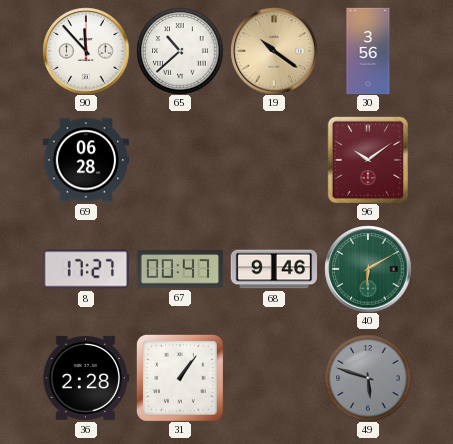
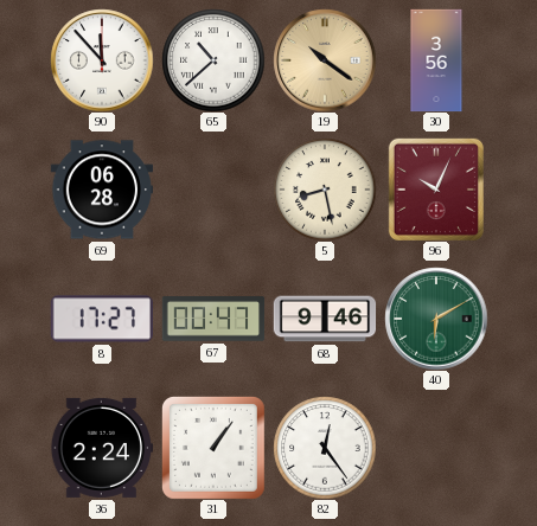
5: none -> 8:28 (325, 190)
96: 10:09 -> 10:04 (436, 190)
36: 2:28 -> 2:24 (102, 448)
82: none -> 12:24 (325, 448)
49: 5:48 -> none (368, 378)
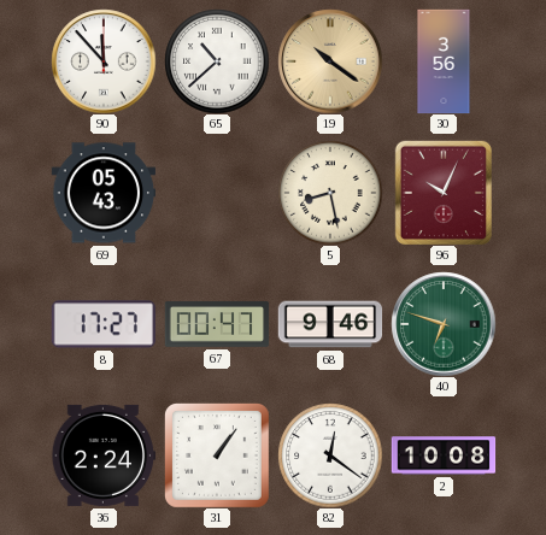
69: 06:28 -> 05:43 (104, 193)
40: 6:10 -> 6:48 (444, 324)
82: 12:24 -> 12:21 (330, 455)
2: none -> 10:08 (444, 455)
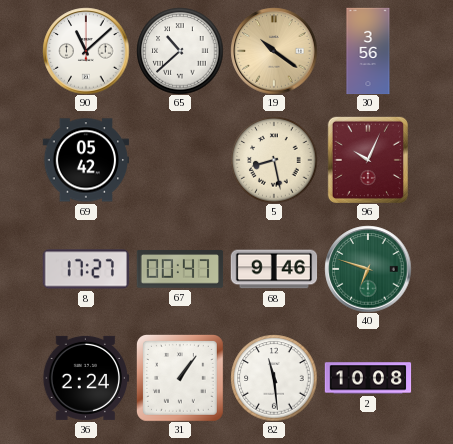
90: 11:53 -> 11:08 (86, 51)
69: 05:43 -> 05:42 (86, 160)
82: 12:21 -> 11:29 (274, 378)
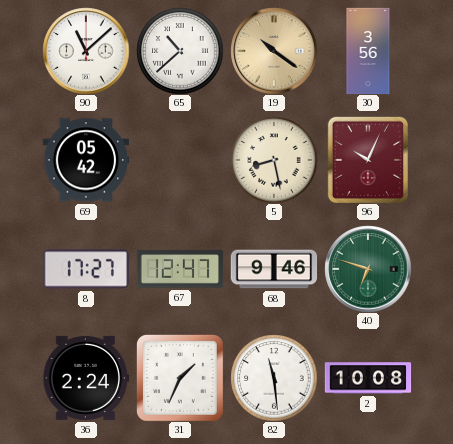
67: 00:47 -> 12:47 (180, 269)
31: 1:06 -> 1:34 (180, 378)
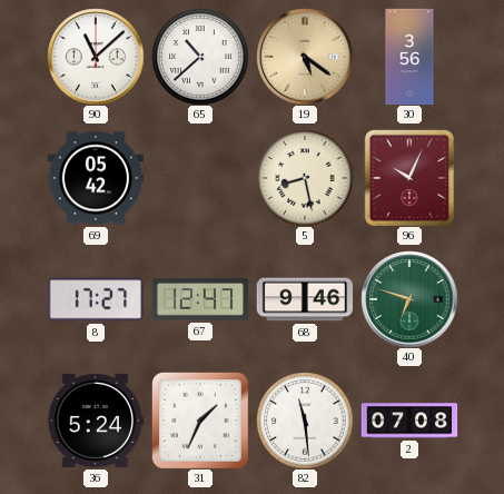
19: 10:21 -> 5:21 (305, 57)
36: 2:24 -> 5:24 (96, 421)
2: 10:08 -> 07:08 (409, 421)
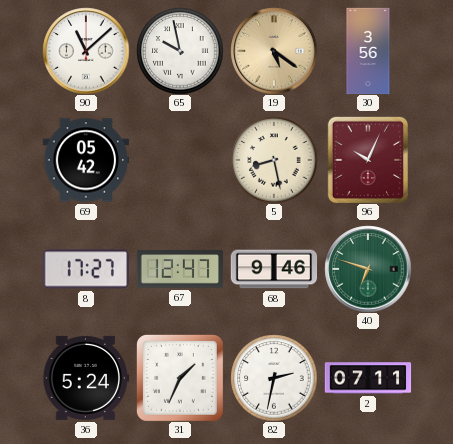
65: 10:38 -> 9:58 (180, 51)
82: 11:29 -> 2:32 (274, 378)
2: 07:08 -> 07:11 (368, 378)
